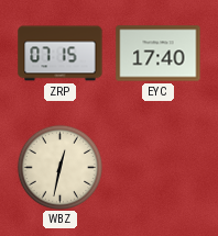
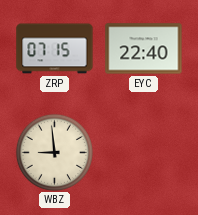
EYC: 17:40 -> 22:40 (144, 49)
WBZ: 12:32 -> 8:59 (54, 152)
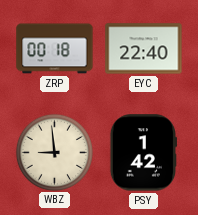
ZRP: 07:15 -> 00:18 (55, 49)
PSY: none -> 1:42 (143, 153)
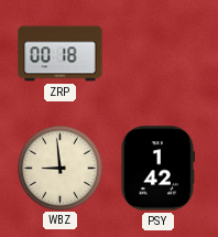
EYC: 22:40 -> none (144, 49)
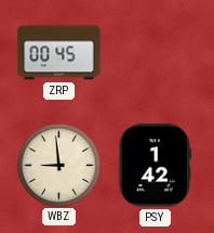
ZRP: 00:18 -> 00:45 (59, 53)
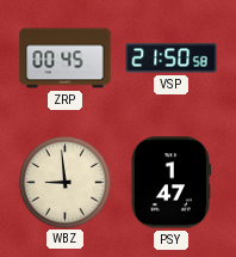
VSP: none -> 21:50 (172, 59)
PSY: 1:42 -> 1:47 (170, 183)
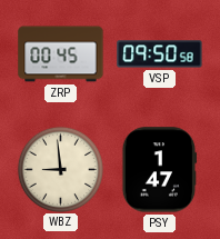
VSP: 21:50 -> 09:50 (160, 54)
